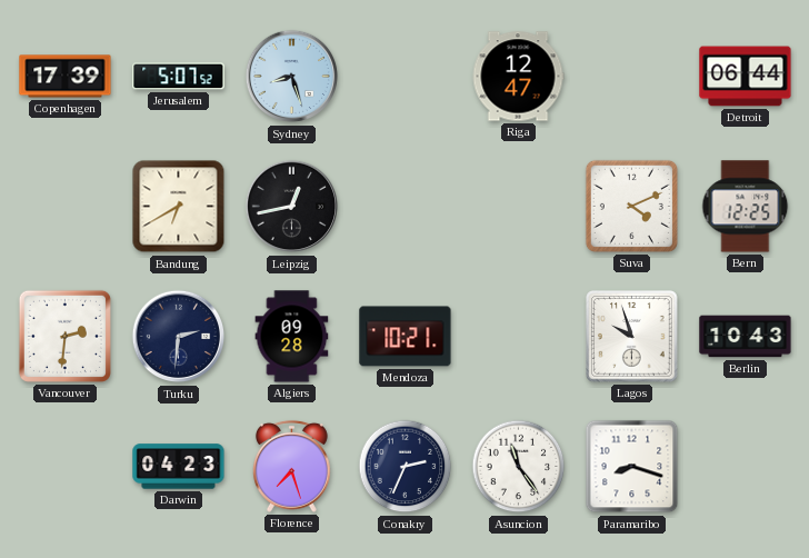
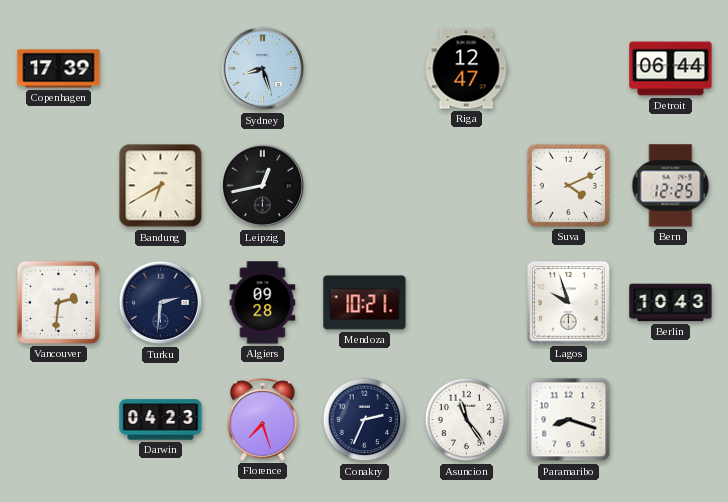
Jerusalem: 5:07 -> none (179, 77)
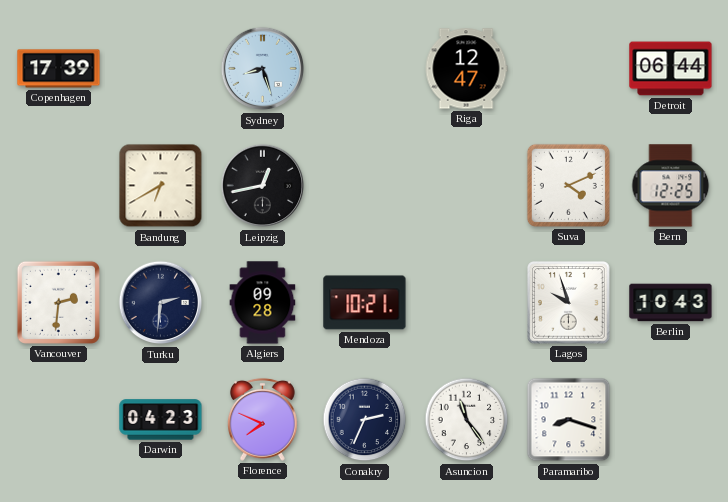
Florence: 7:27 -> 7:49 (262, 419)
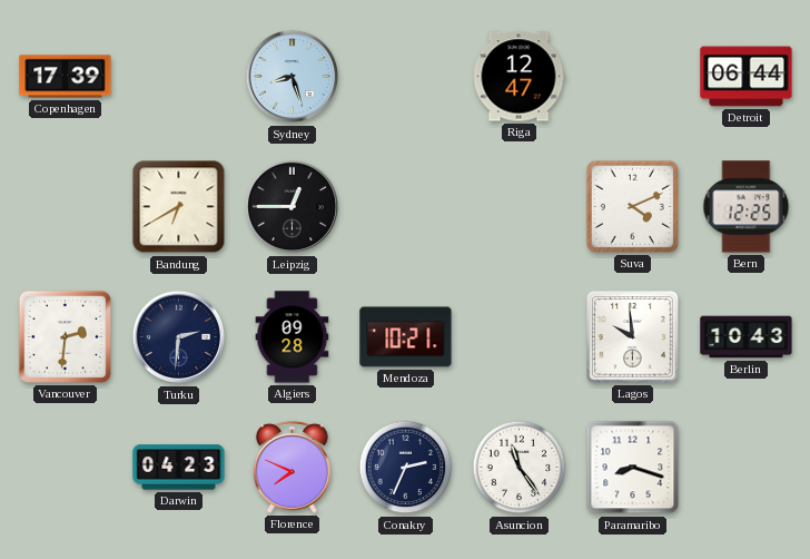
Leipzig: 12:43 -> 12:45 (293, 207)
Lagos: 9:57 -> 9:59 (633, 337)
